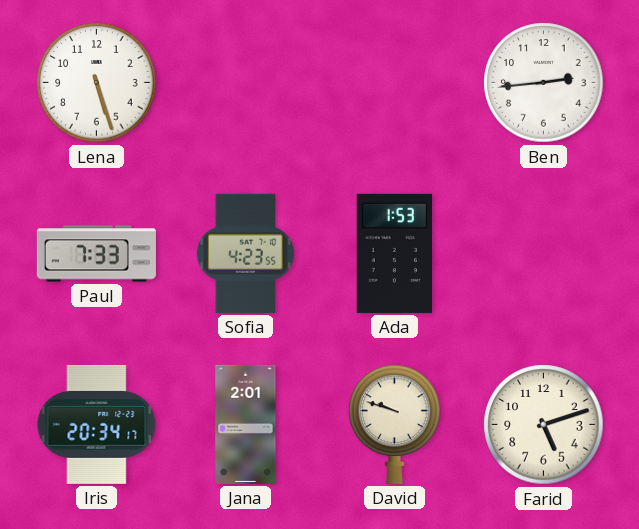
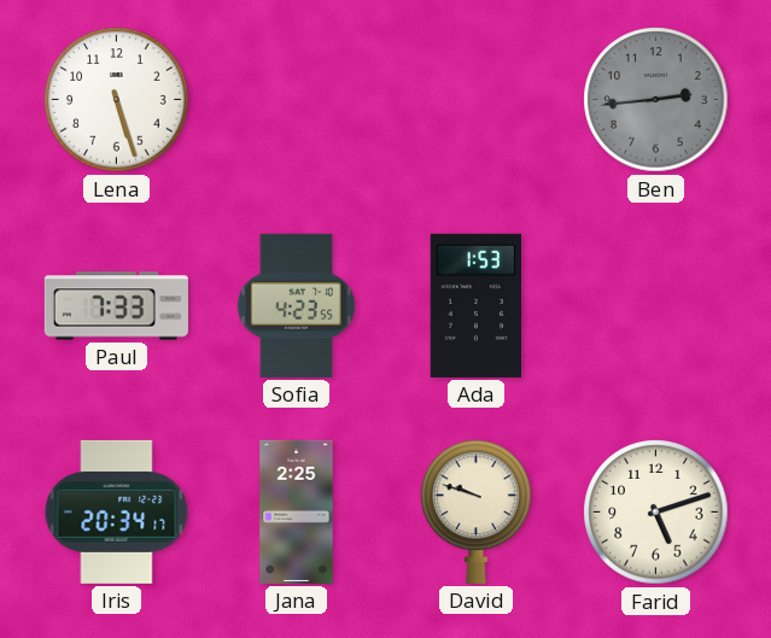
Ben dial: white -> grey (656, 100)
Jana: 2:01 -> 2:25 (297, 511)
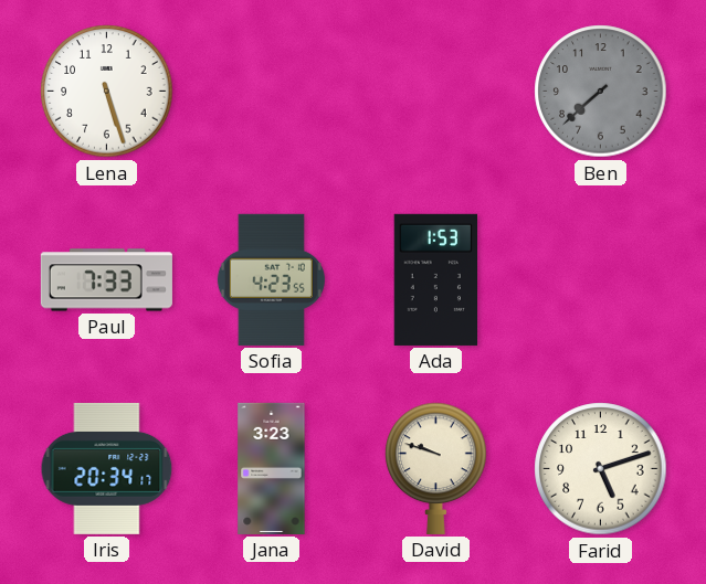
Ben: 2:44 -> 7:38 (601, 92)
Jana: 2:25 -> 3:23 (272, 468)
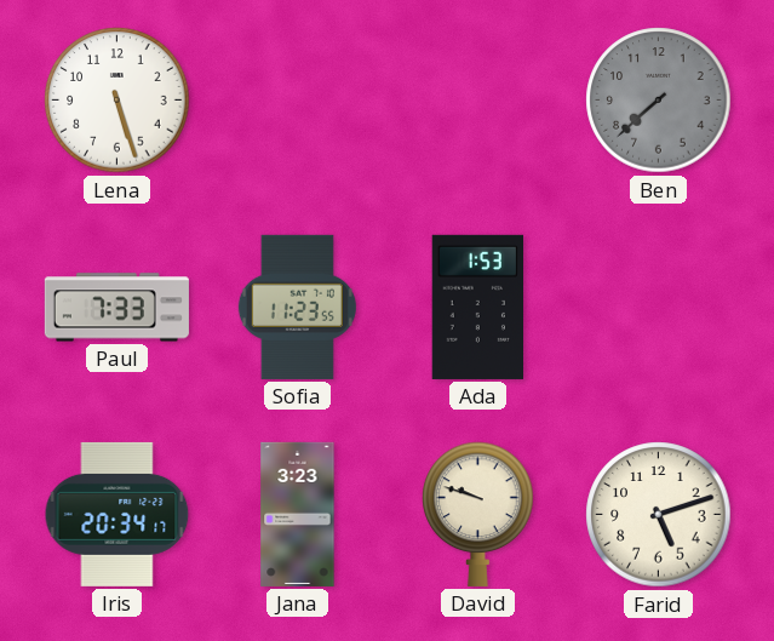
Sofia: 4:23 -> 11:23 (297, 307)
